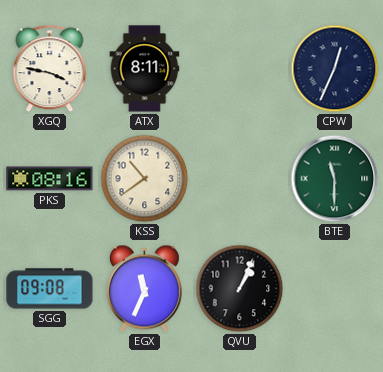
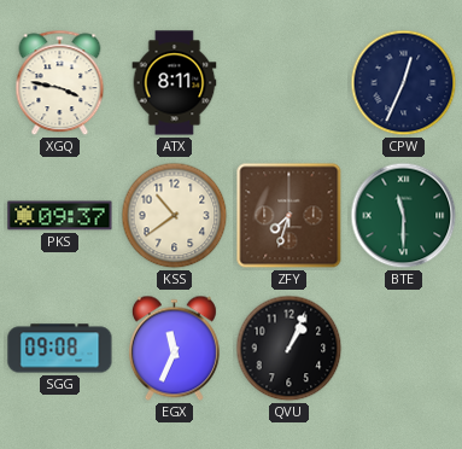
PKS: 08:16 -> 09:37 (60, 216)
ZFY: none -> 7:33 (290, 216)
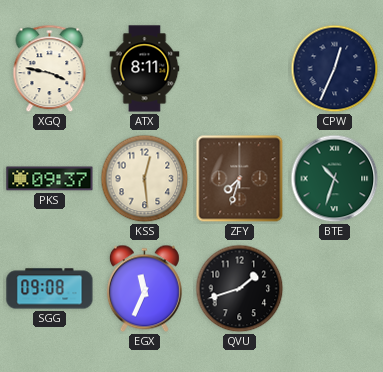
KSS: 10:39 -> 12:29 (145, 179)
BTE: 11:30 -> 10:33 (335, 179)
QVU: 1:04 -> 1:42 (240, 289)
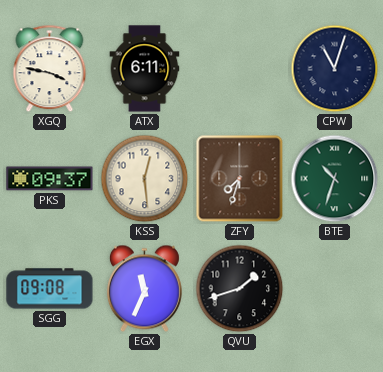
ATX: 8:11 -> 6:11 (145, 69)
CPW: 12:34 -> 11:03 (335, 69)
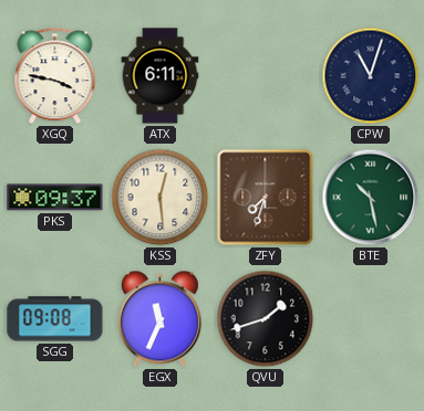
BTE: 10:33 -> 10:28 (371, 198)
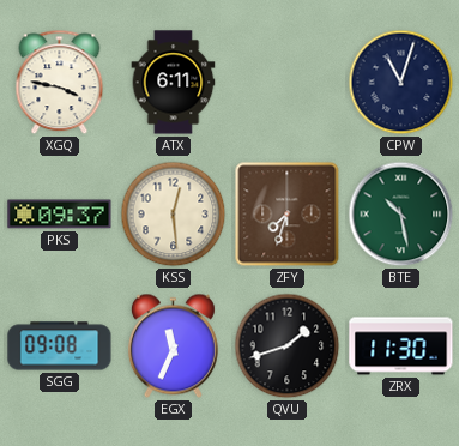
ZRX: none -> 11:30 (401, 346)
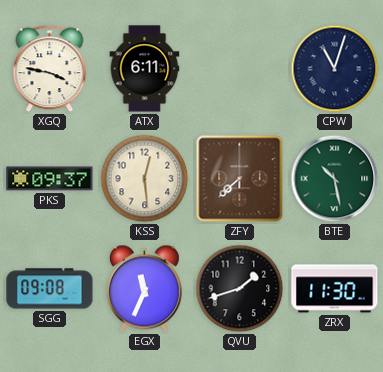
ZFY: 7:33 -> 7:38 (240, 179)
